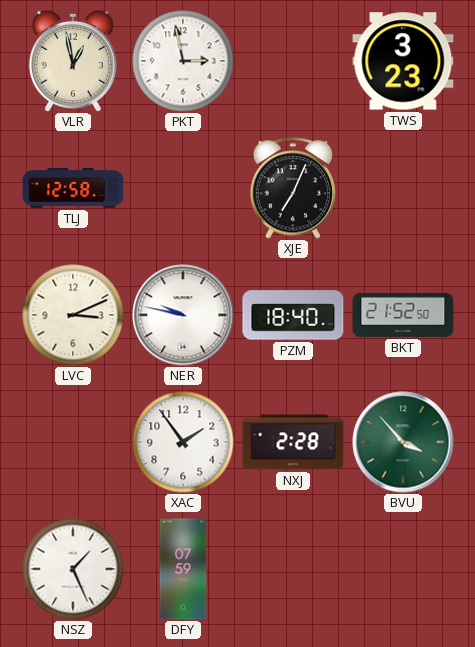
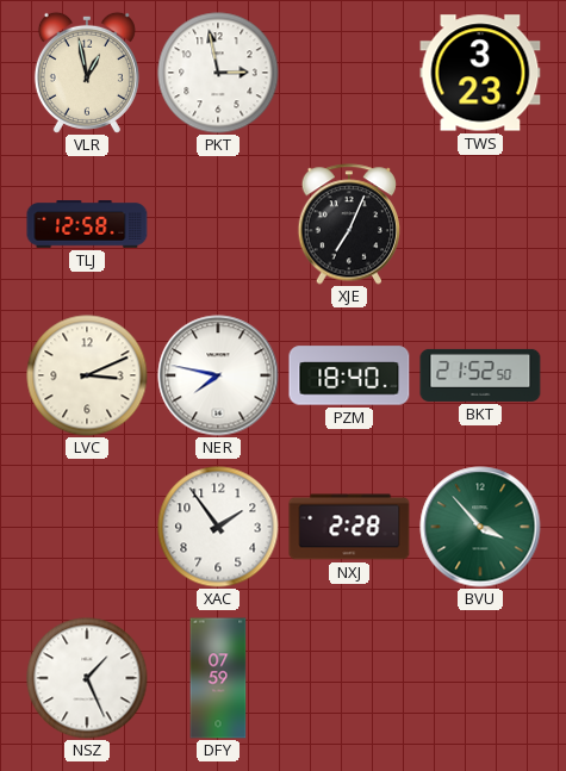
NER: 9:47 -> 7:47 (218, 375)
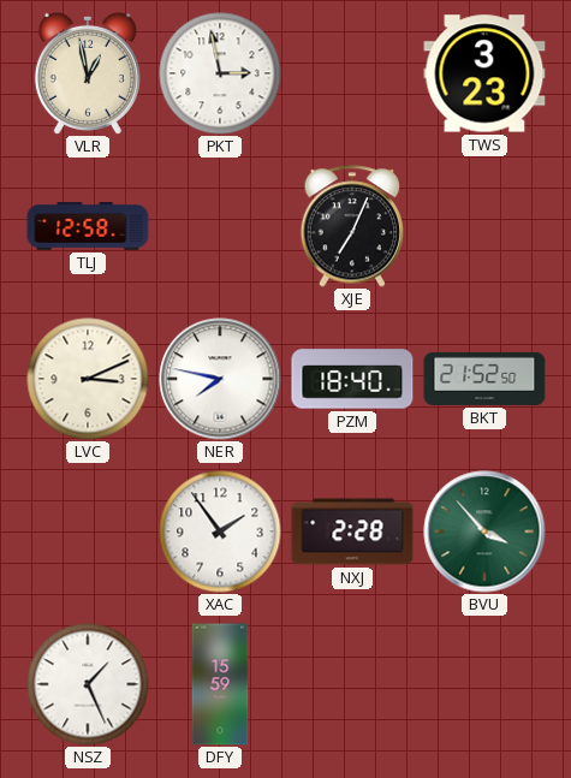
DFY: 07:59 -> 15:59 (220, 684)
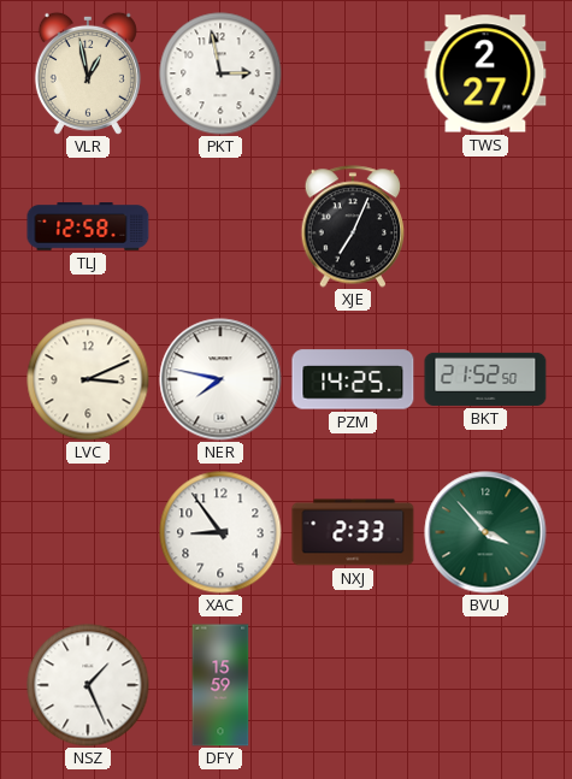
TWS: 3:23 -> 2:27 (485, 73)
PZM: 18:40 -> 14:25 (353, 379)
XAC: 1:54 -> 8:54 (220, 532)
NXJ: 2:28 -> 2:33 (353, 532)
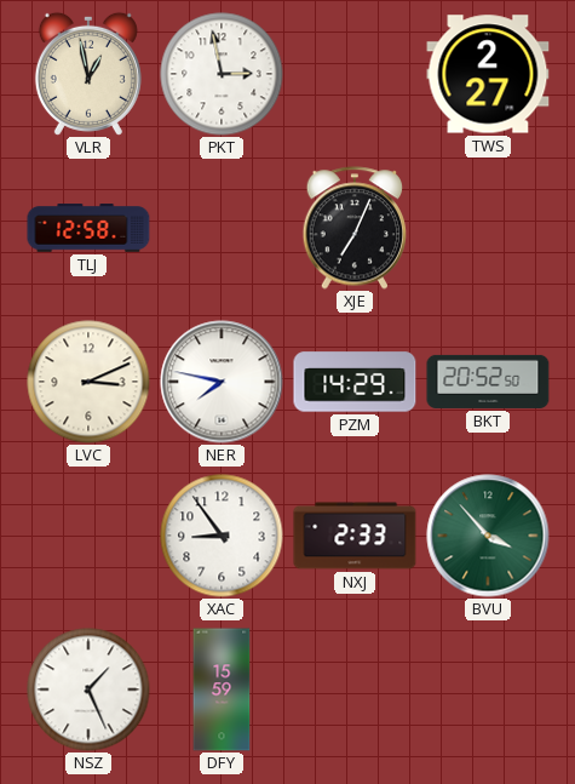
PZM: 14:25 -> 14:29 (355, 382)
BKT: 21:52 -> 20:52 (488, 382)
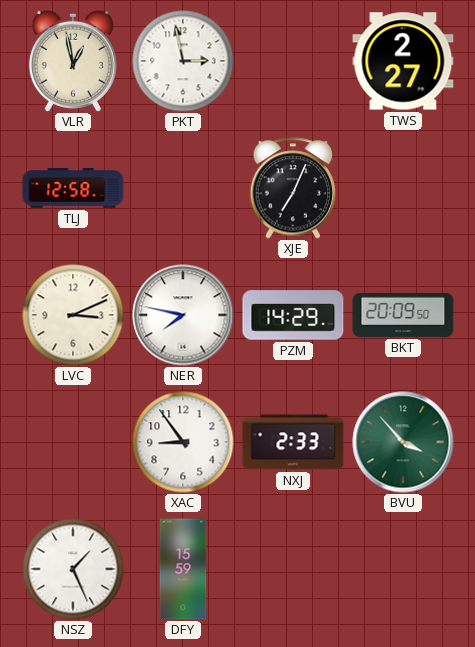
BKT: 20:52 -> 20:09 (403, 315)
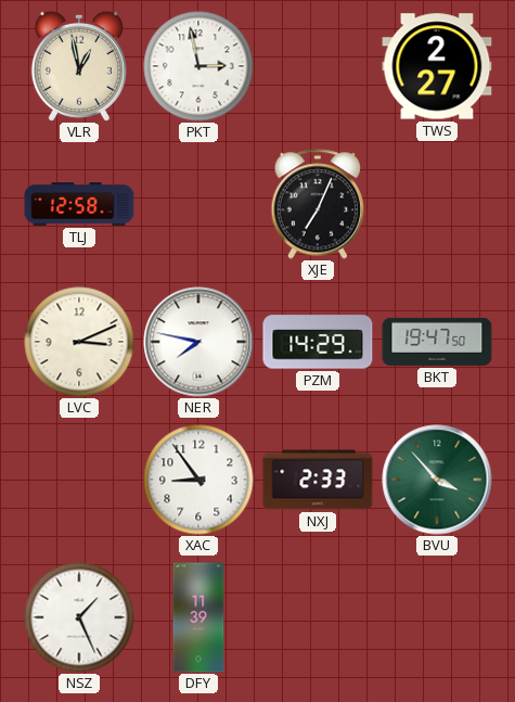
BKT: 20:09 -> 19:47 (437, 342)
DFY: 15:59 -> 11:39 (198, 617)
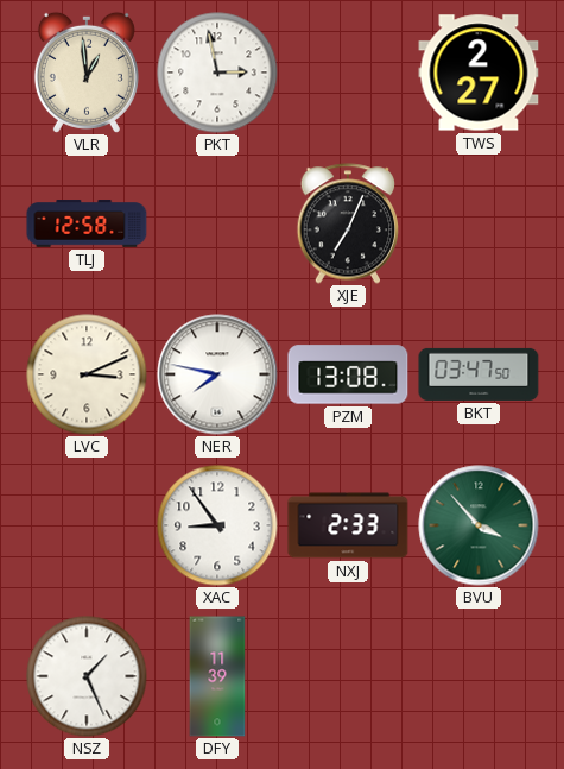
VLR: 12:58 -> 12:59 (87, 73)
PZM: 14:29 -> 13:08 (348, 374)
BKT: 19:47 -> 03:47 (479, 374)
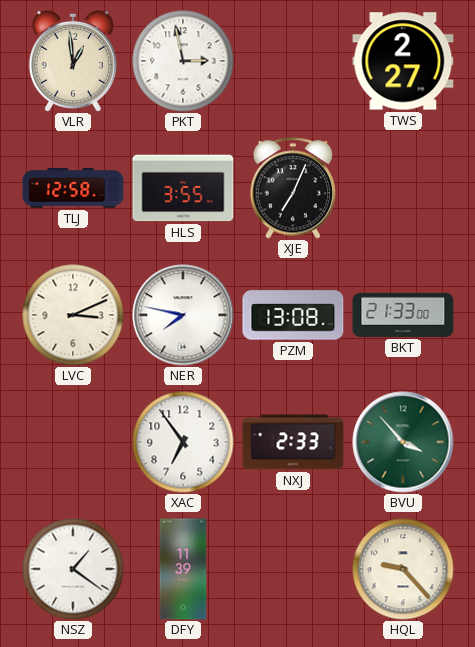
HLS: none -> 3:55 (183, 188)
BKT: 03:47 -> 21:33 (403, 315)
XAC: 8:54 -> 6:54 (183, 442)
NSZ: 1:26 -> 1:21 (73, 569)
HQL: none -> 9:23 (403, 569)
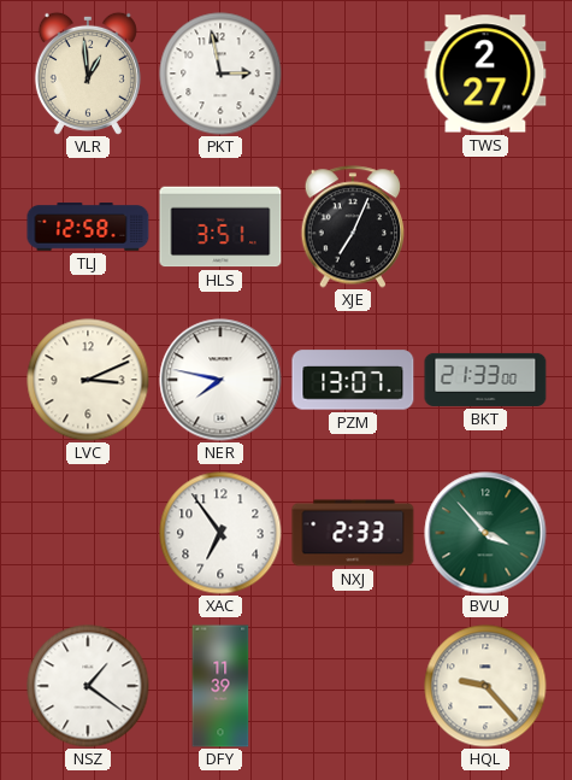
HLS: 3:55 -> 3:51 (220, 227)
PZM: 13:08 -> 13:07 (353, 380)
